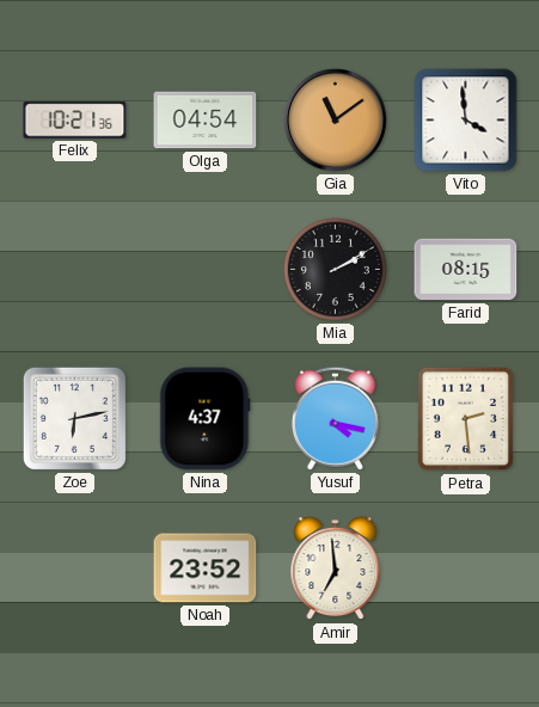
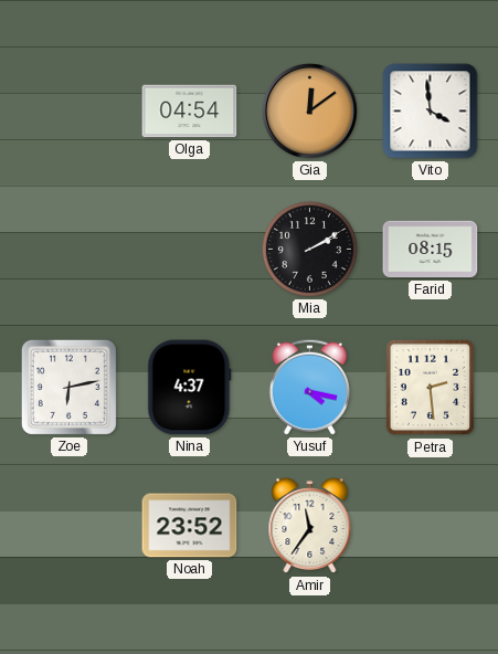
Felix: 10:21 -> none (75, 121)
Gia: 11:09 -> 12:09 (309, 110)
Amir: 6:59 -> 11:36 (310, 526)
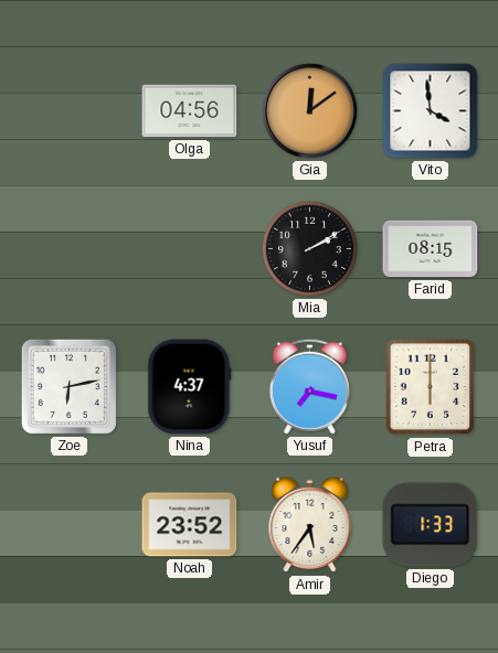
Olga: 04:54 -> 04:56 (190, 111)
Yusuf: 4:17 -> 7:17 (309, 386)
Petra: 2:29 -> 6:00 (431, 387)
Amir: 11:36 -> 5:36 (310, 525)
Diego: none -> 1:33 (431, 525)
